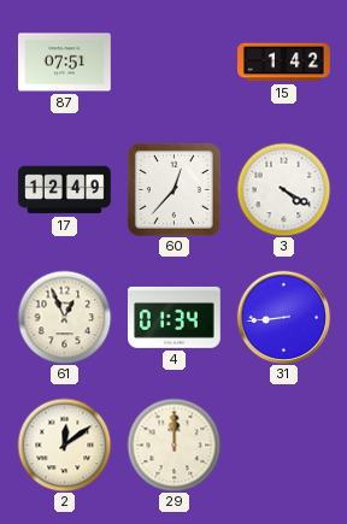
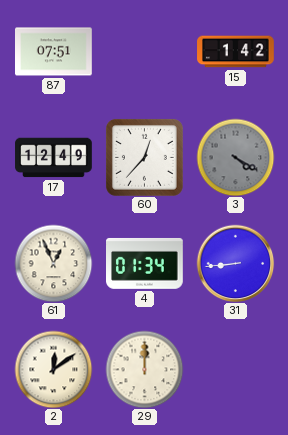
3 dial: white -> grey (235, 157)
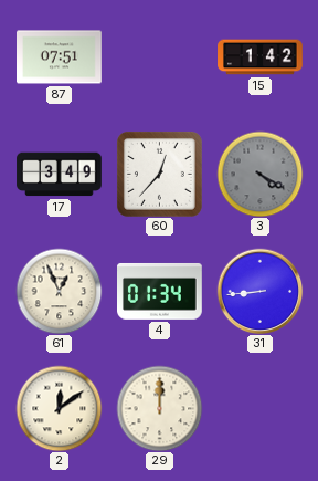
17: 12:49 -> 3:49 (60, 175)
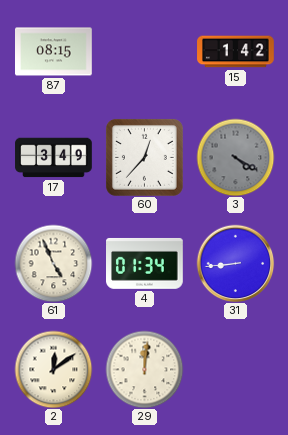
87: 07:51 -> 08:15 (54, 52)
61: 12:56 -> 4:56 (53, 263)
29: 12:00 -> 12:01 (144, 369)
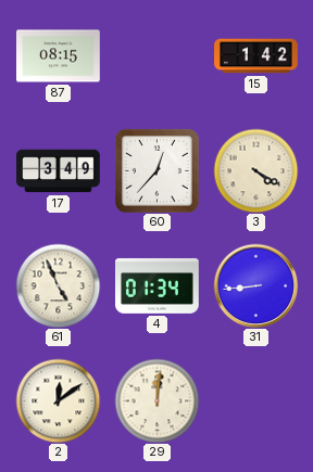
3 dial: grey -> cream (255, 170)
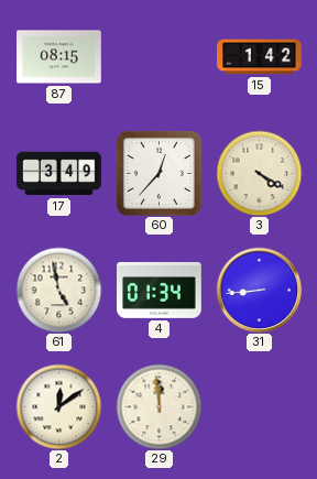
61: 4:56 -> 4:58 (58, 290)
29: 12:01 -> 11:59 (158, 406)
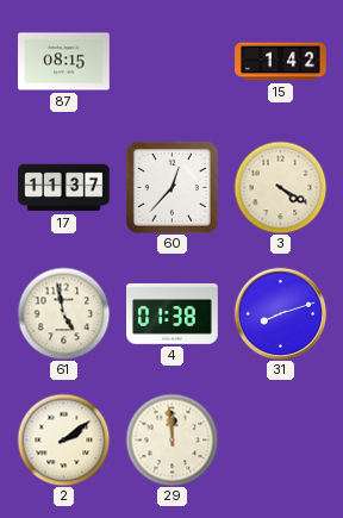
17: 3:49 -> 11:37 (64, 188)
4: 01:34 -> 01:38 (173, 313)
31: 8:44 -> 8:12 (280, 313)
2: 12:09 -> 2:09 (63, 439)
